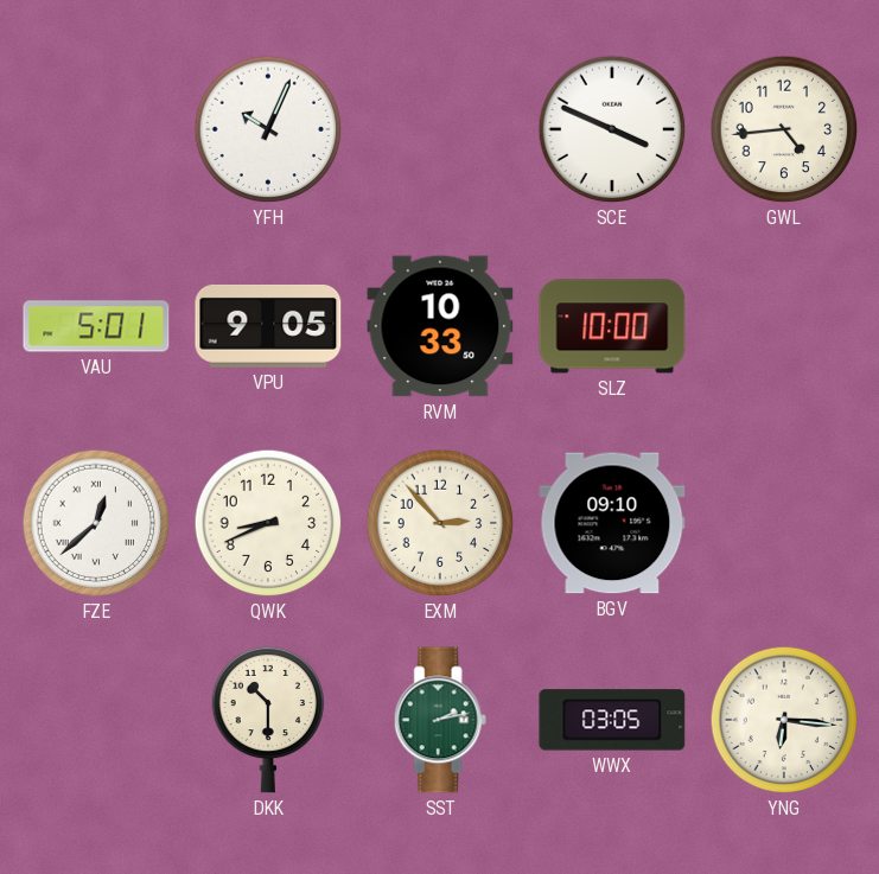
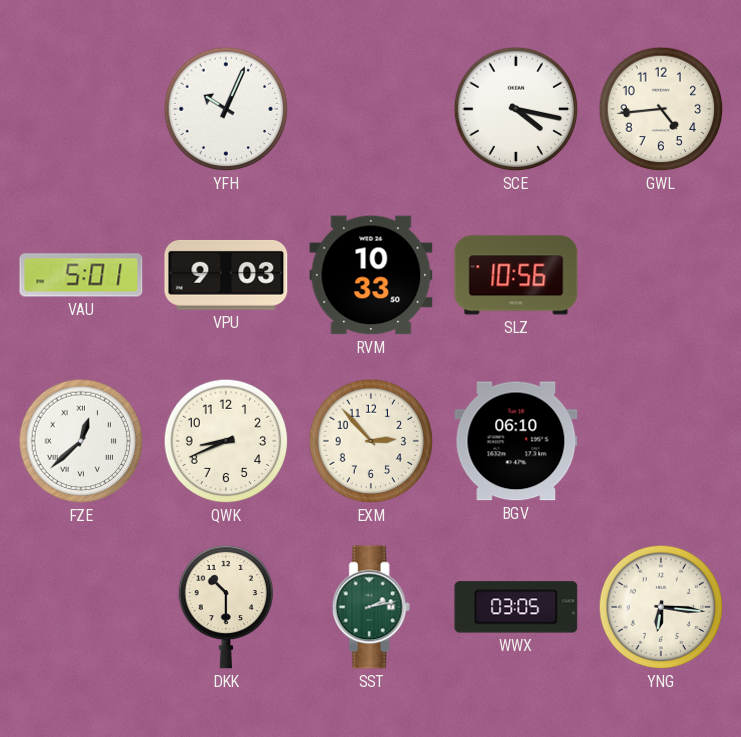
SCE: 3:49 -> 4:17 (516, 109)
VPU: 9:05 -> 9:03 (226, 275)
SLZ: 10:00 -> 10:56 (516, 275)
BGV: 09:10 -> 06:10 (516, 441)
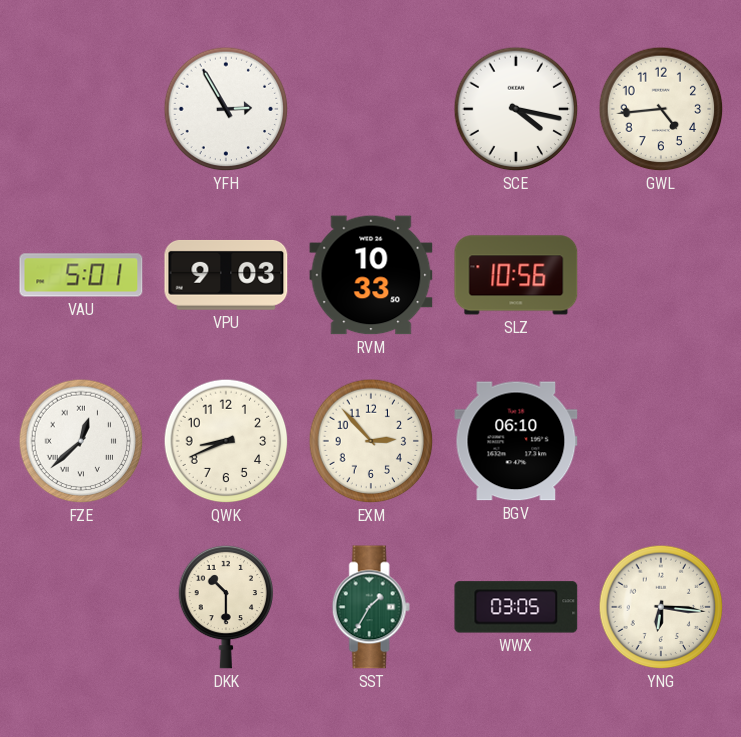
YFH: 10:04 -> 2:55 (226, 109)
SST: 2:13 -> 1:35 (371, 607)
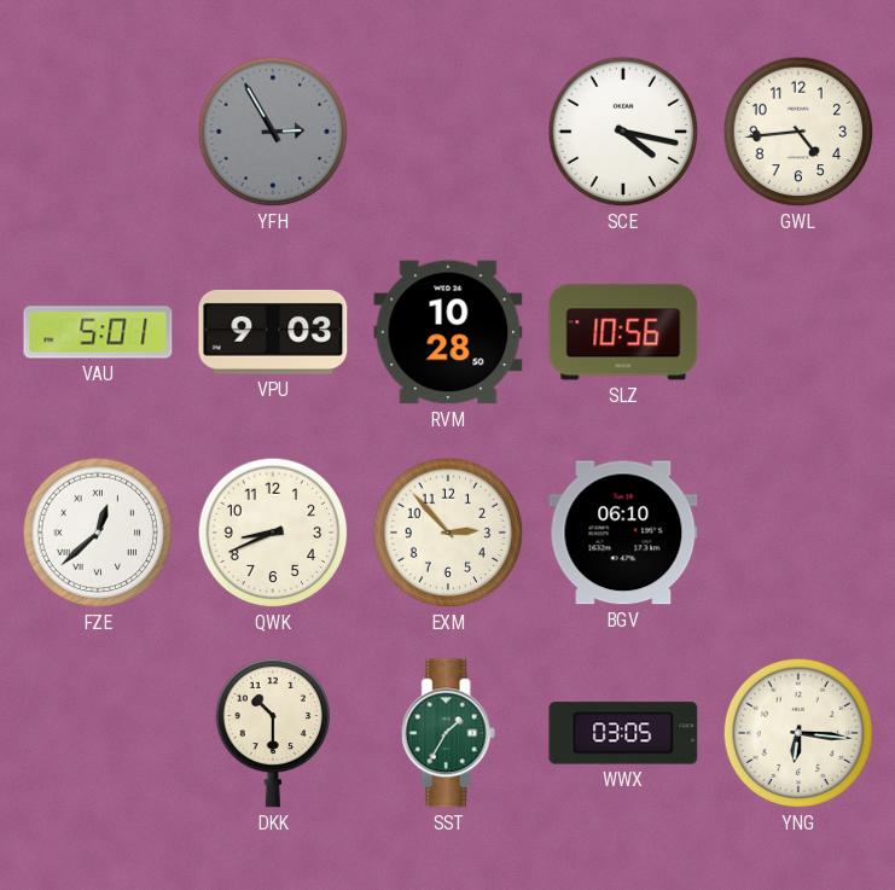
YFH dial: white -> grey (273, 132)
RVM: 10:33 -> 10:28 (448, 332)
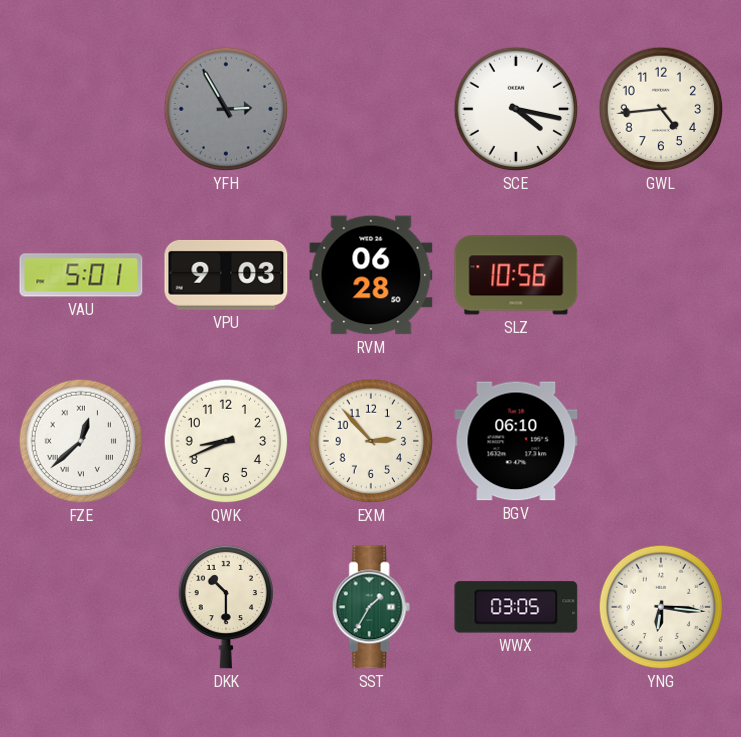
RVM: 10:28 -> 06:28 (371, 275)
